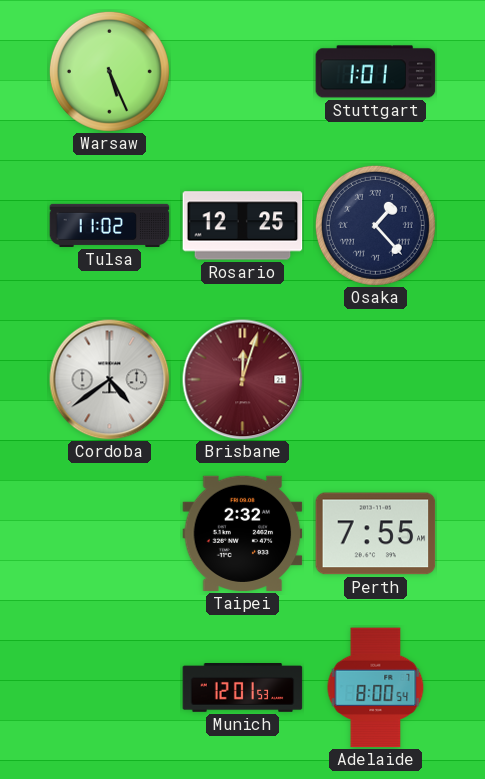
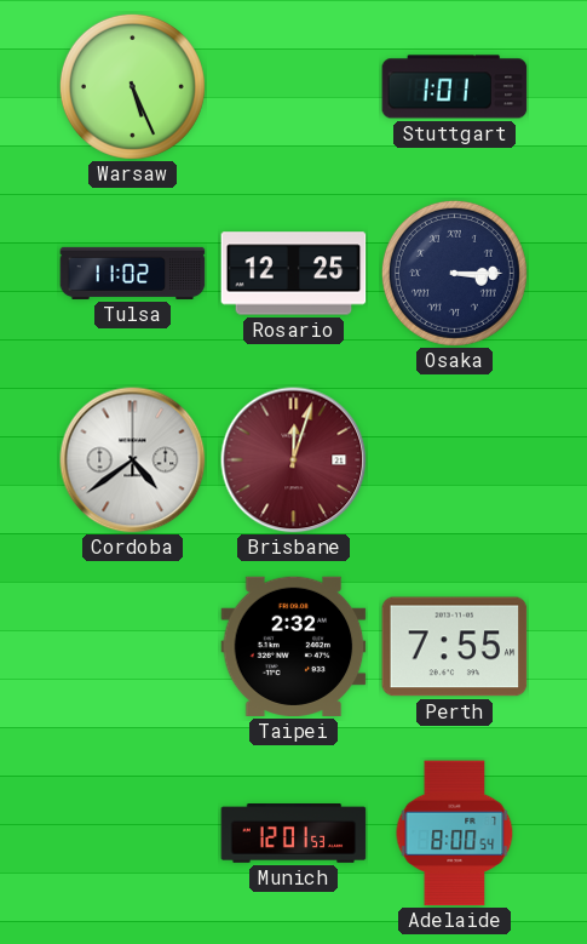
Osaka: 1:23 -> 3:15 (454, 273)
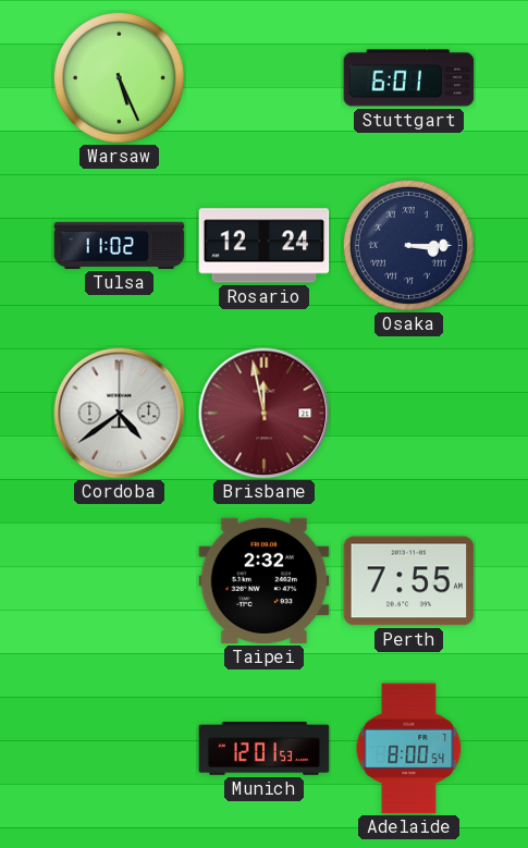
Stuttgart: 1:01 -> 6:01 (409, 78)
Rosario: 12:25 -> 12:24 (265, 246)
Brisbane: 12:03 -> 11:58 (265, 414)
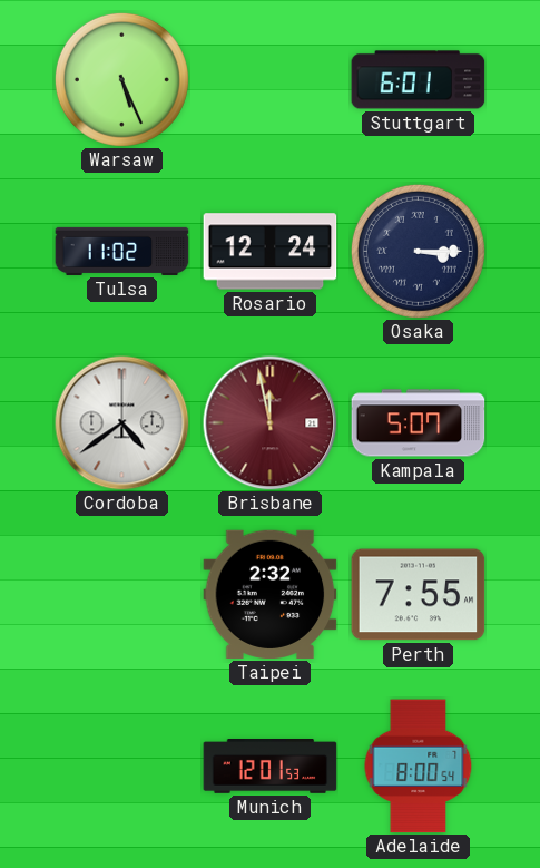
Kampala: none -> 5:07 (419, 423)
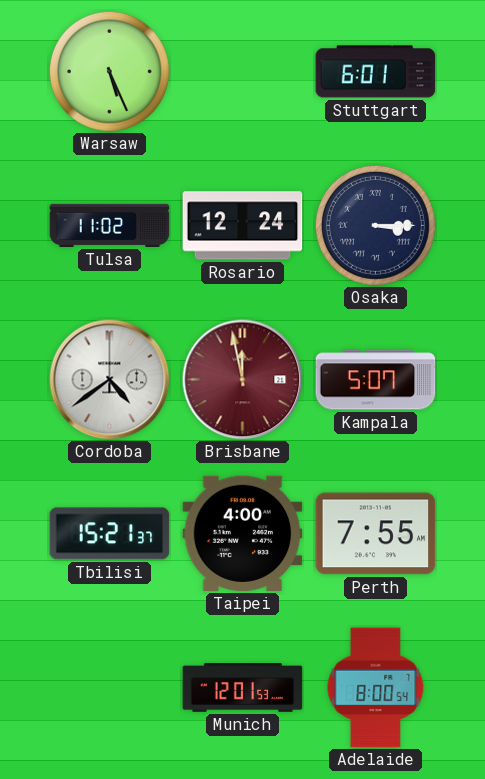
Tbilisi: none -> 15:21 (110, 534)
Taipei: 2:32 -> 4:00 (243, 533)
